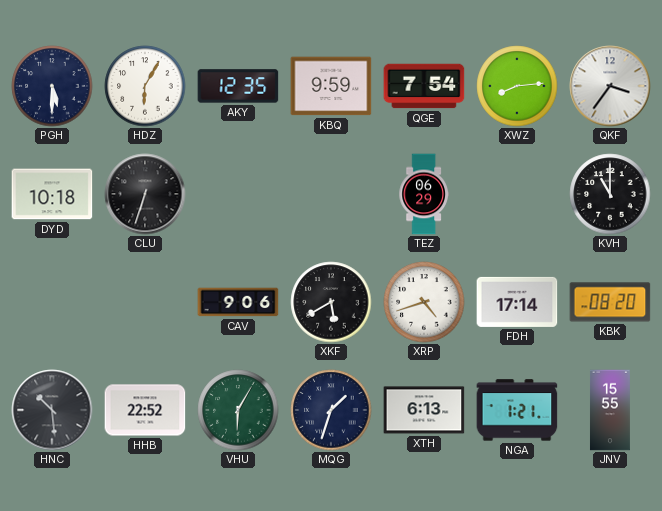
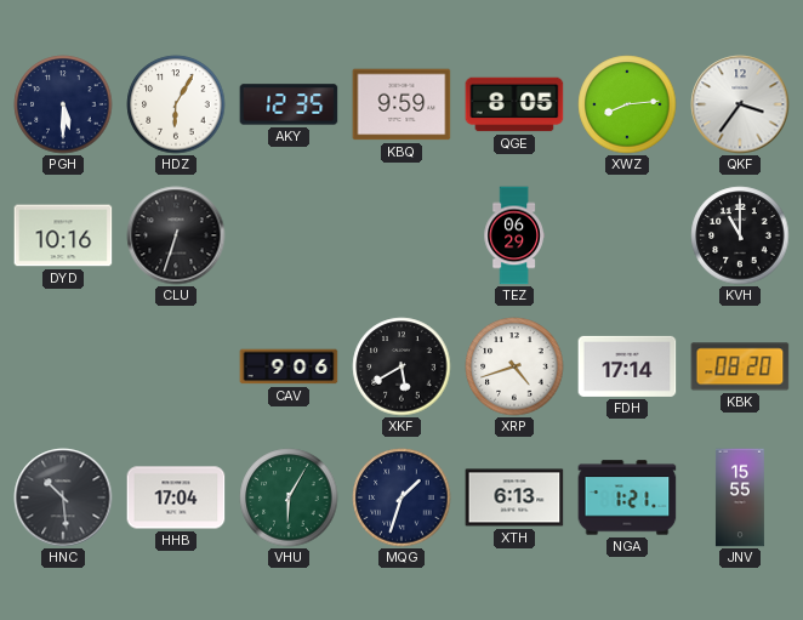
QGE: 7:54 -> 8:05 (514, 104)
DYD: 10:18 -> 10:16 (63, 235)
HHB: 22:52 -> 17:04 (176, 497)
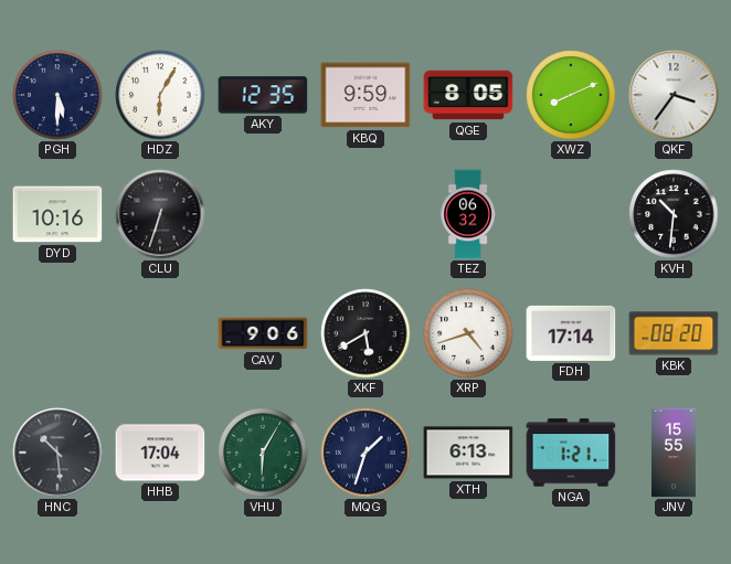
XWZ: 8:14 -> 8:11 (571, 95)
TEZ: 06:29 -> 06:32 (468, 214)
KVH: 11:00 -> 10:31 (674, 214)
